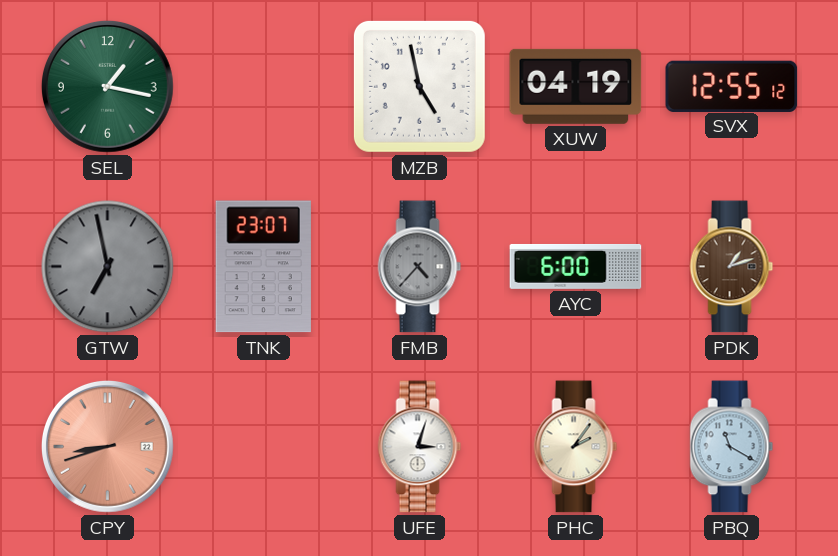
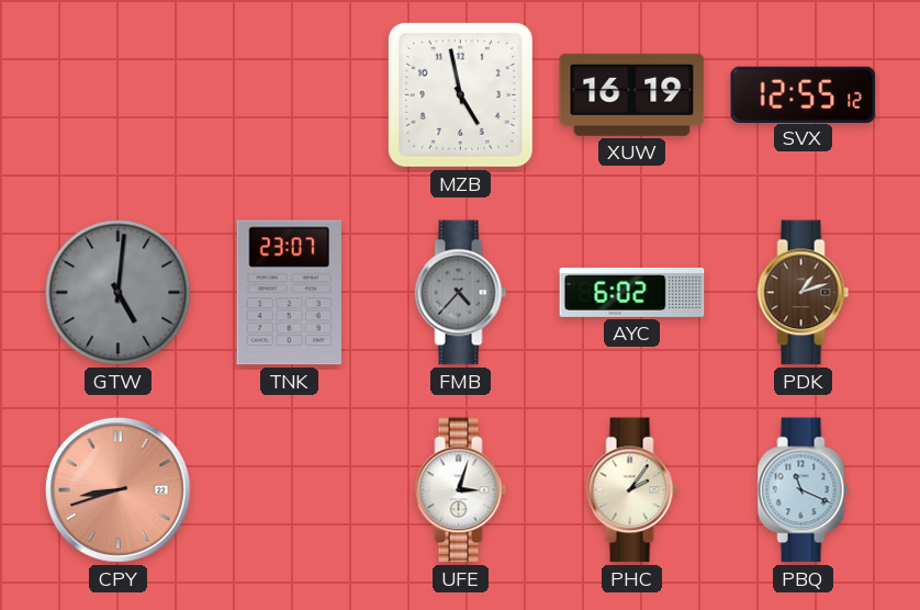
SEL: 1:17 -> none (107, 86)
XUW: 04:19 -> 16:19 (632, 94)
GTW: 6:58 -> 5:01 (119, 293)
AYC: 6:00 -> 6:02 (632, 293)
PBQ: 11:20 -> 11:19 (804, 490)
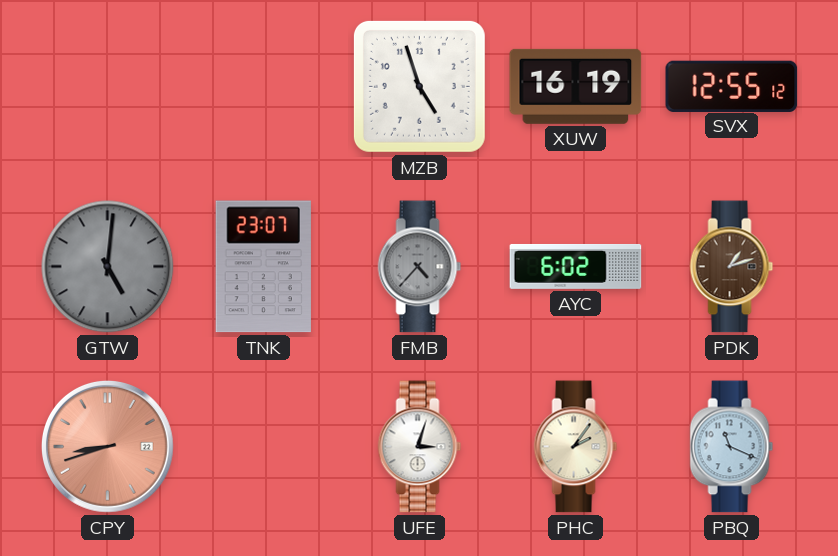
MZB: 4:58 -> 4:57 (419, 86)
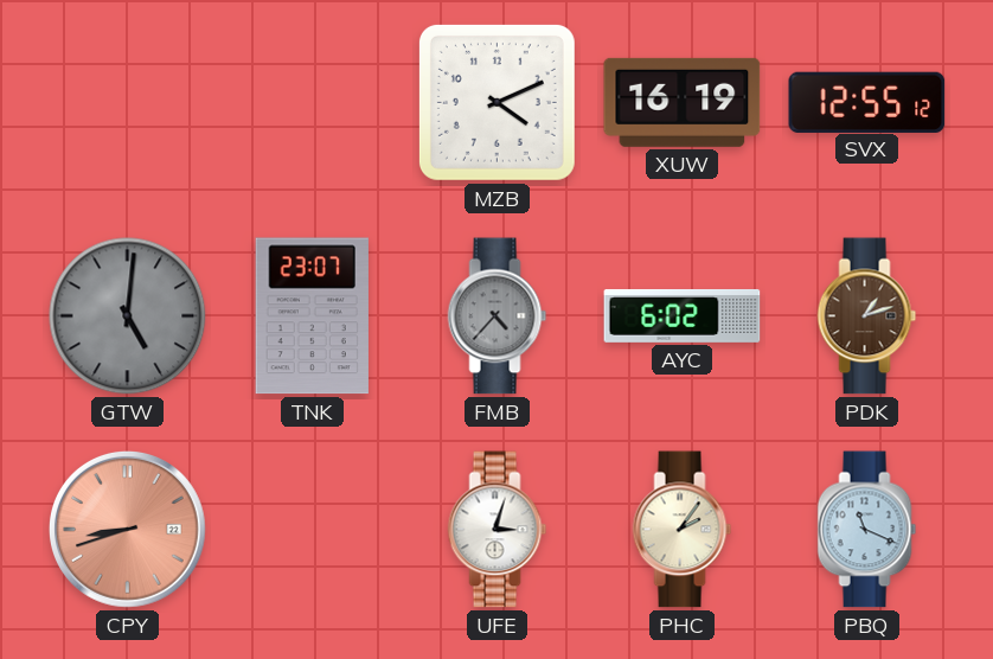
MZB: 4:57 -> 4:11 (496, 102)
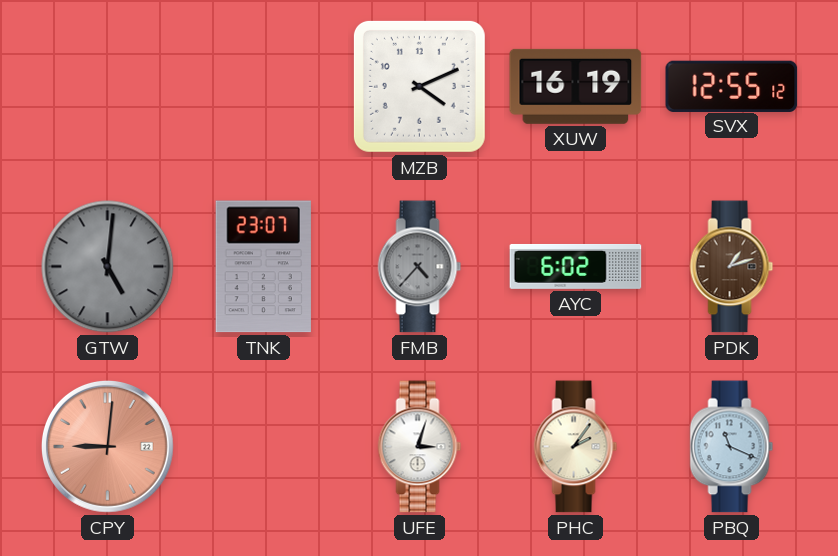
CPY: 8:42 -> 9:01 (107, 446)
